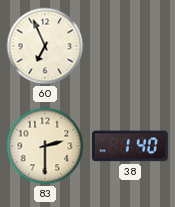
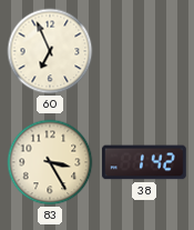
83: 2:30 -> 3:25 (50, 162)
38: 1:40 -> 1:42 (144, 162)
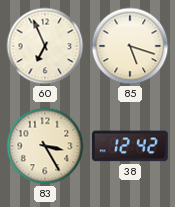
85: none -> 5:18 (130, 46)
38: 1:42 -> 12:42 (130, 146)
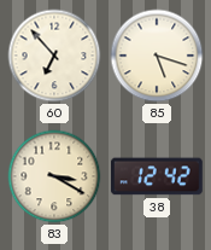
60: 6:56 -> 6:53 (54, 56)
83: 3:25 -> 3:20 (54, 176)
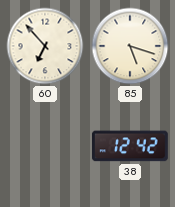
83: 3:20 -> none (54, 176)
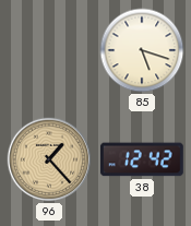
60: 6:53 -> none (45, 46)
96: none -> 1:23 (49, 159)
